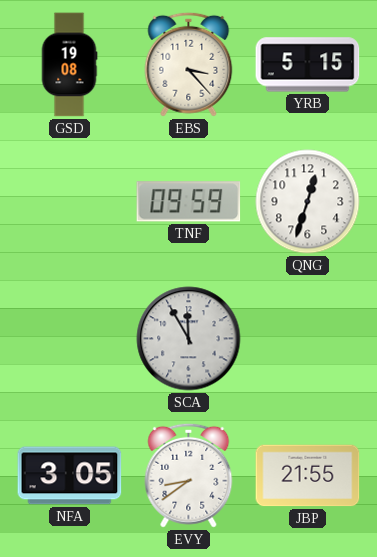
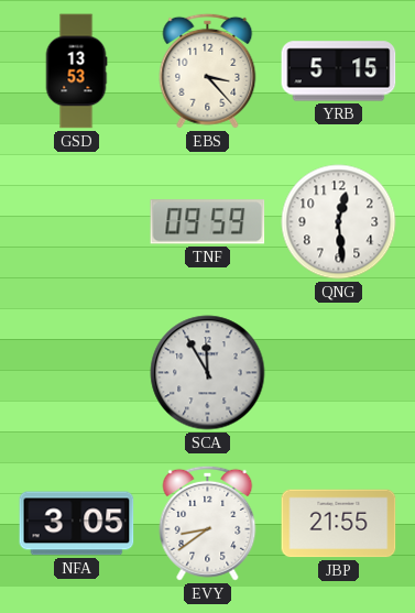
GSD: 19:08 -> 13:53 (76, 72)
QNG: 12:33 -> 12:29 (339, 222)
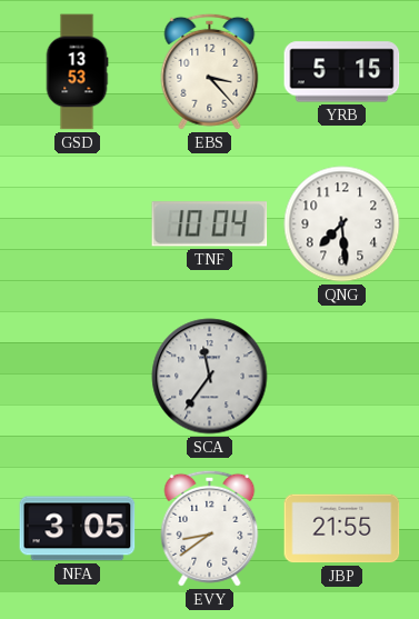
TNF: 09:59 -> 10:04 (210, 224)
QNG: 12:29 -> 7:29 (342, 224)
SCA: 11:55 -> 11:36 (210, 377)
